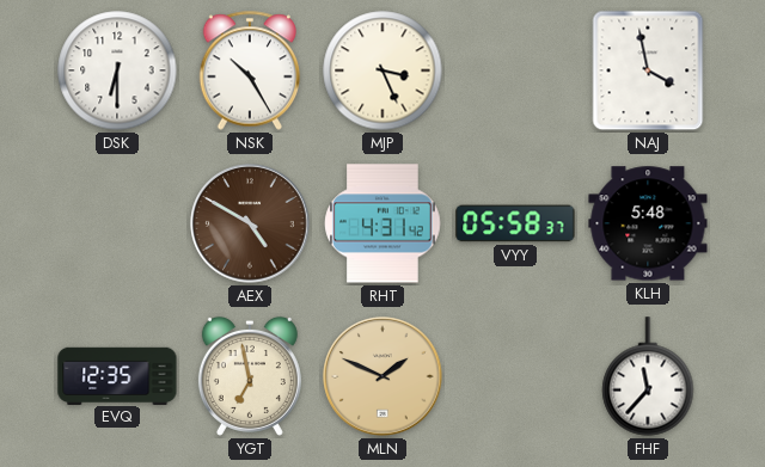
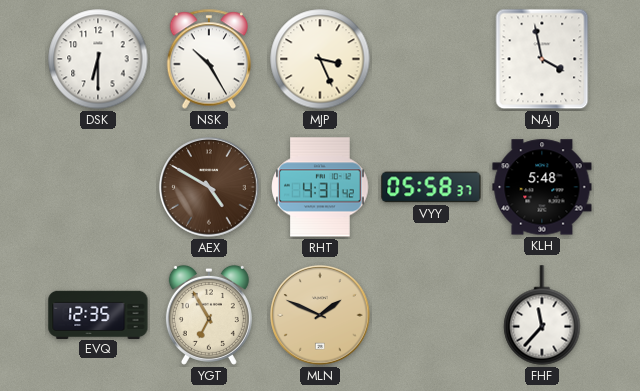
YGT: 6:58 -> 6:55 (209, 315)
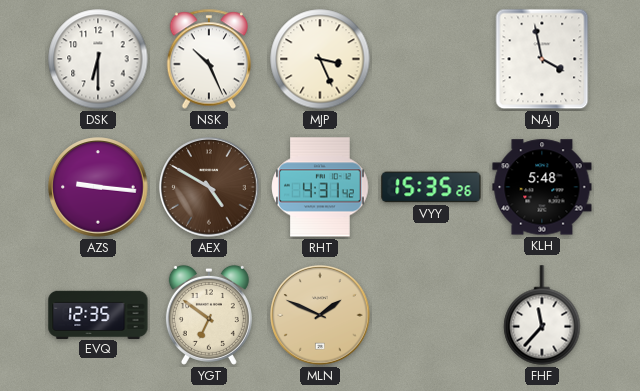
NSK: 10:25 -> 10:26 (209, 59)
AZS: none -> 9:16 (98, 187)
VYY: 05:58 -> 15:35 (431, 187)
YGT: 6:55 -> 6:51 (209, 315)
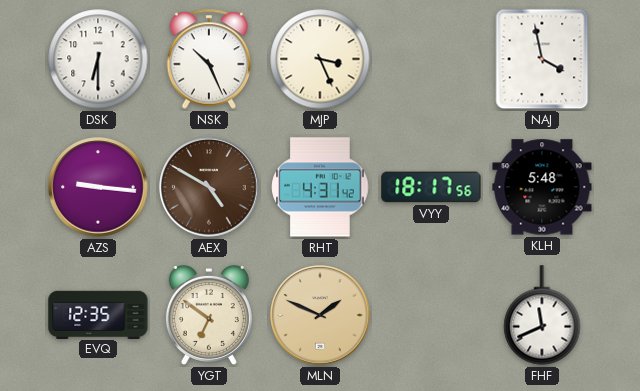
VYY: 15:35 -> 18:17 (431, 187)
FHF: 11:37 -> 11:41 (542, 315)
